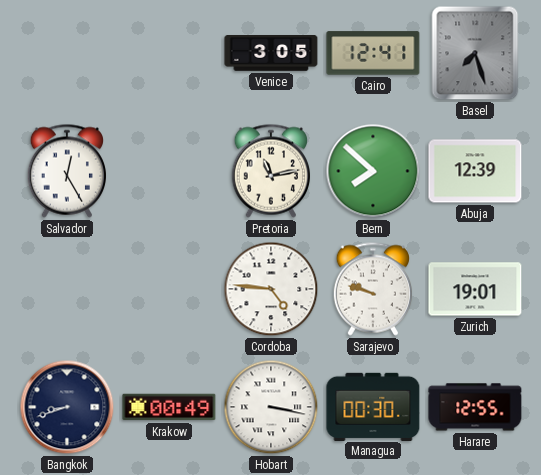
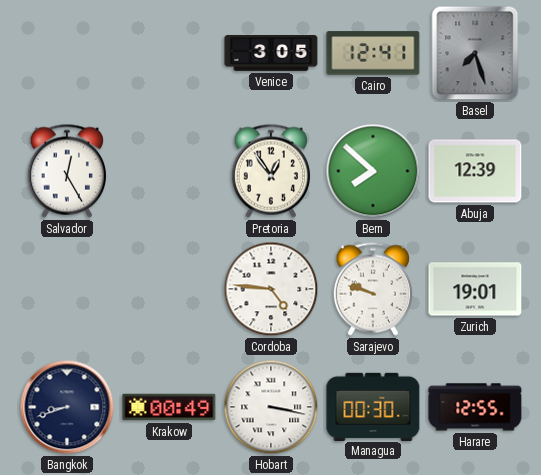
Pretoria: 11:13 -> 12:54 (270, 171)
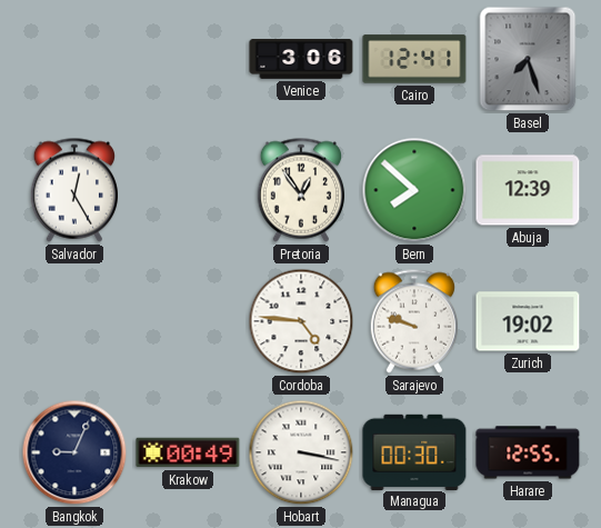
Venice: 3:05 -> 3:06 (301, 60)
Zurich: 19:01 -> 19:02 (528, 321)
Bangkok: 8:42 -> 9:04 (74, 452)
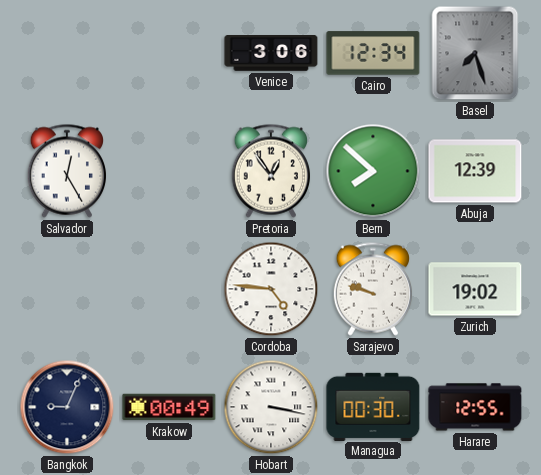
Cairo: 12:41 -> 12:34 (373, 53)
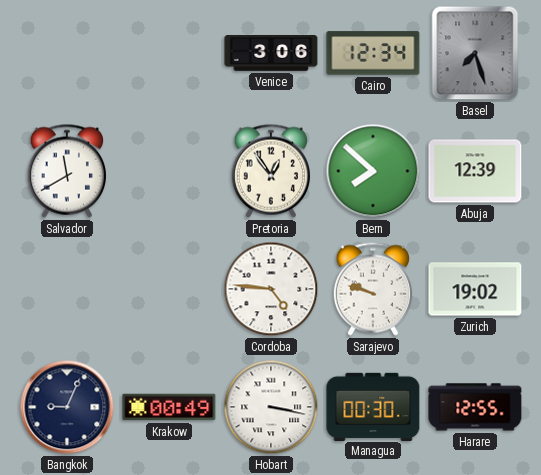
Salvador: 12:25 -> 11:40 (66, 171)
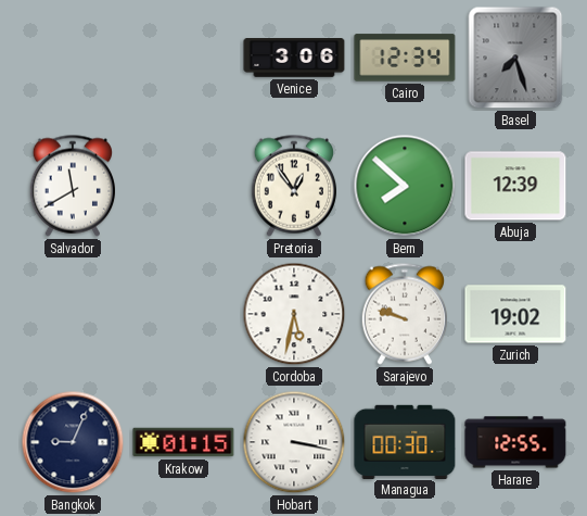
Cordoba: 4:46 -> 5:32 (294, 314)
Krakow: 00:49 -> 01:15 (183, 442)
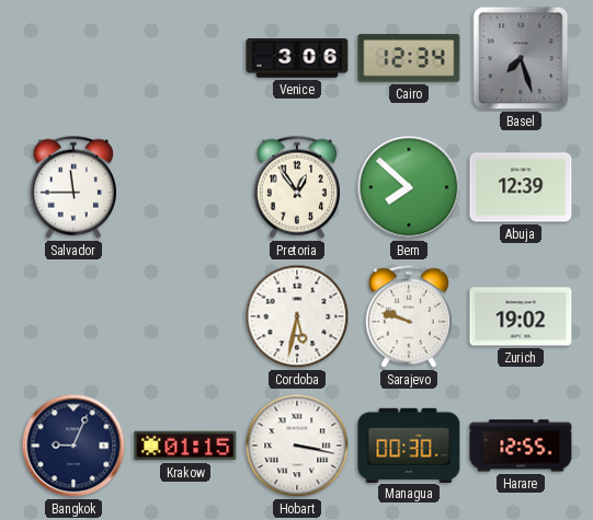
Salvador: 11:40 -> 11:45 (72, 187)
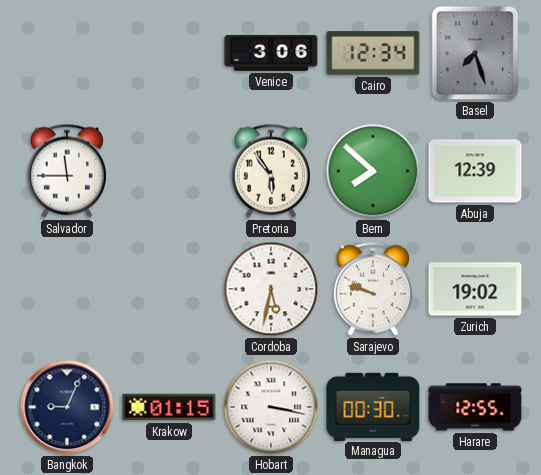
Pretoria: 12:54 -> 5:54 (270, 171)
